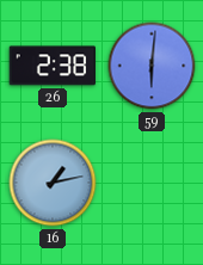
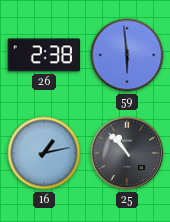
59: 6:01 -> 5:59 (127, 55)
25: none -> 10:53 (127, 153)
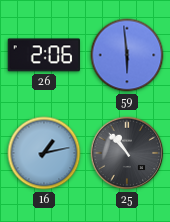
26: 2:38 -> 2:06 (43, 55)
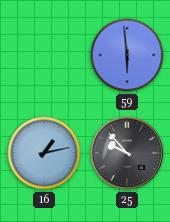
26: 2:06 -> none (43, 55)
25: 10:53 -> 9:53 (127, 153)
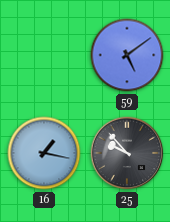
59: 5:59 -> 5:09 (127, 55)
16: 1:13 -> 1:17 (44, 153)
